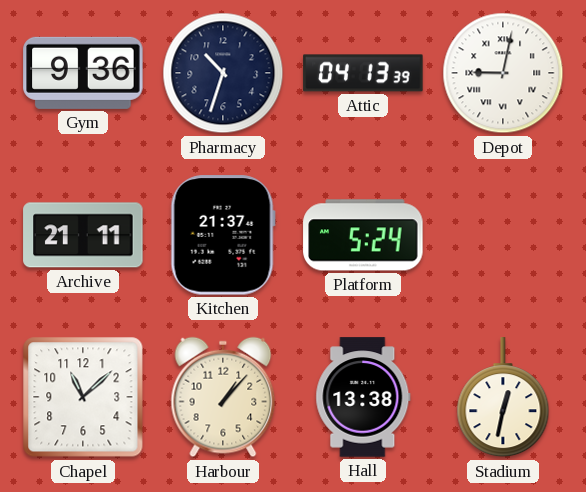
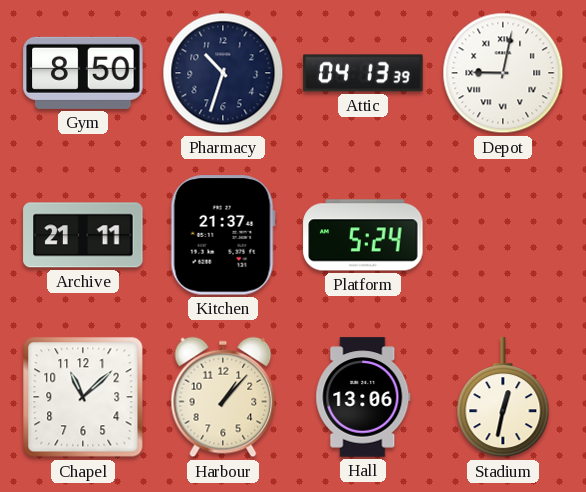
Gym: 9:36 -> 8:50 (83, 73)
Hall: 13:38 -> 13:06 (363, 397)
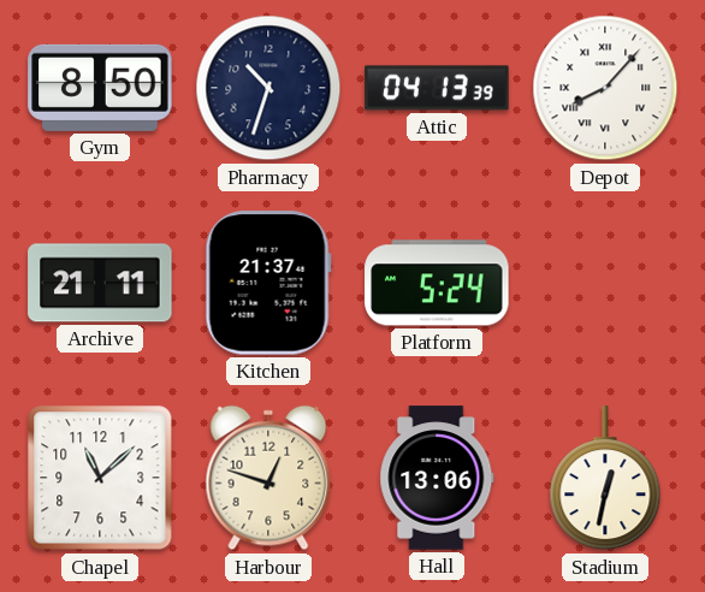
Depot: 9:02 -> 8:07 (605, 88)
Harbour: 1:07 -> 12:48 (268, 478)
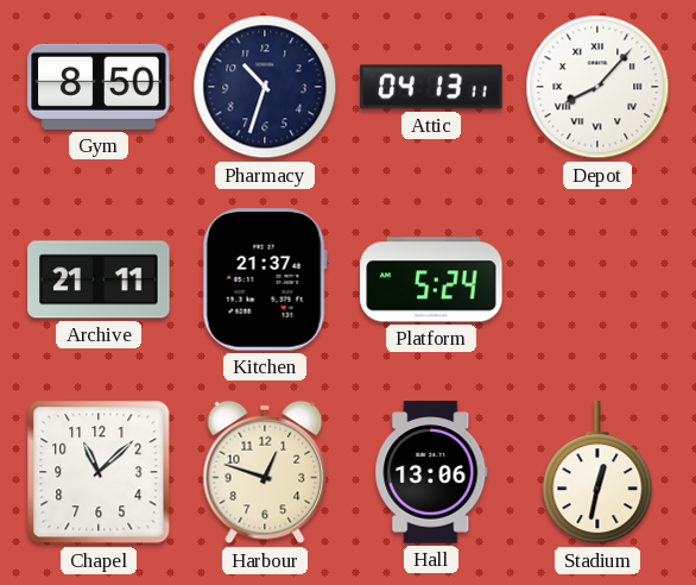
Attic: 04:13:39 -> 04:13:11 (431, 87)
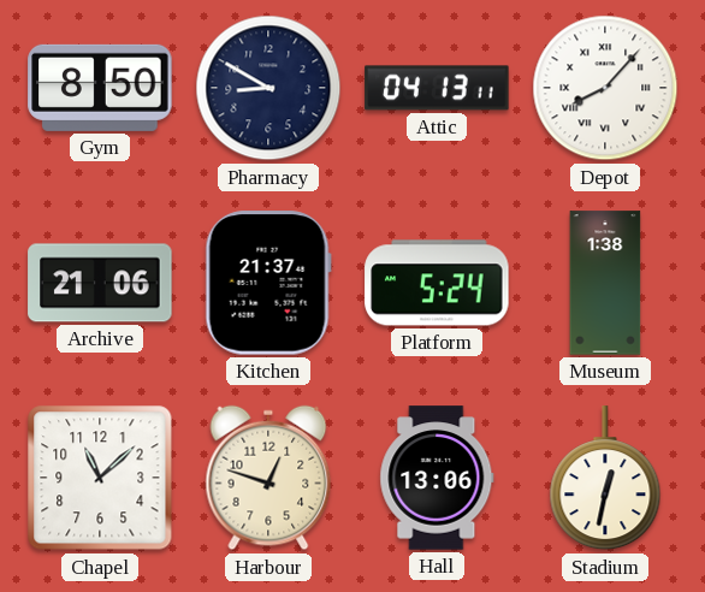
Pharmacy: 10:33 -> 8:50 (268, 88)
Archive: 21:11 -> 21:06 (100, 283)
Museum: none -> 1:38 (605, 283)
